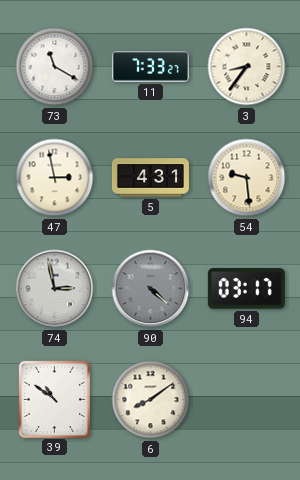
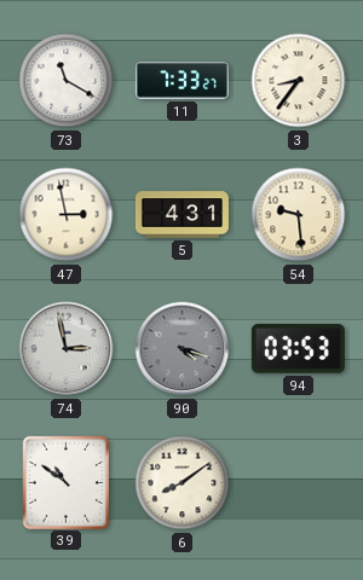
90: 4:22 -> 4:18 (183, 349)
94: 03:17 -> 03:53 (298, 349)
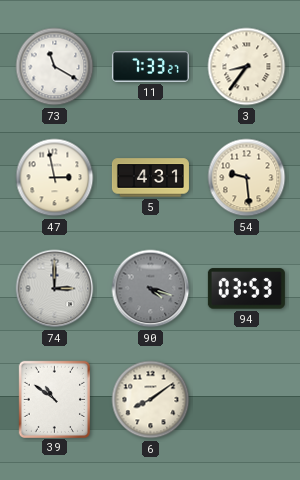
74: 2:58 -> 3:00 (55, 289)
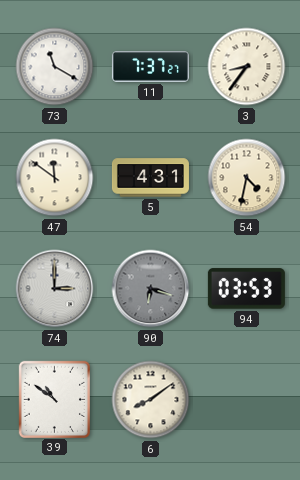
11: 7:33 -> 7:37 (150, 67)
47: 2:58 -> 11:51 (55, 178)
54: 9:29 -> 4:32 (247, 178)
90: 4:18 -> 6:18 (151, 289)
